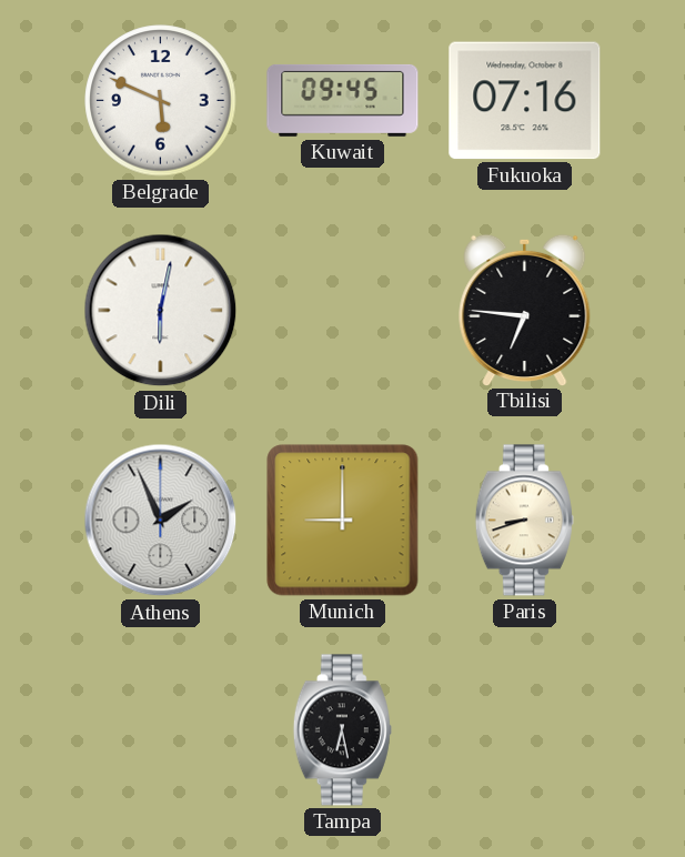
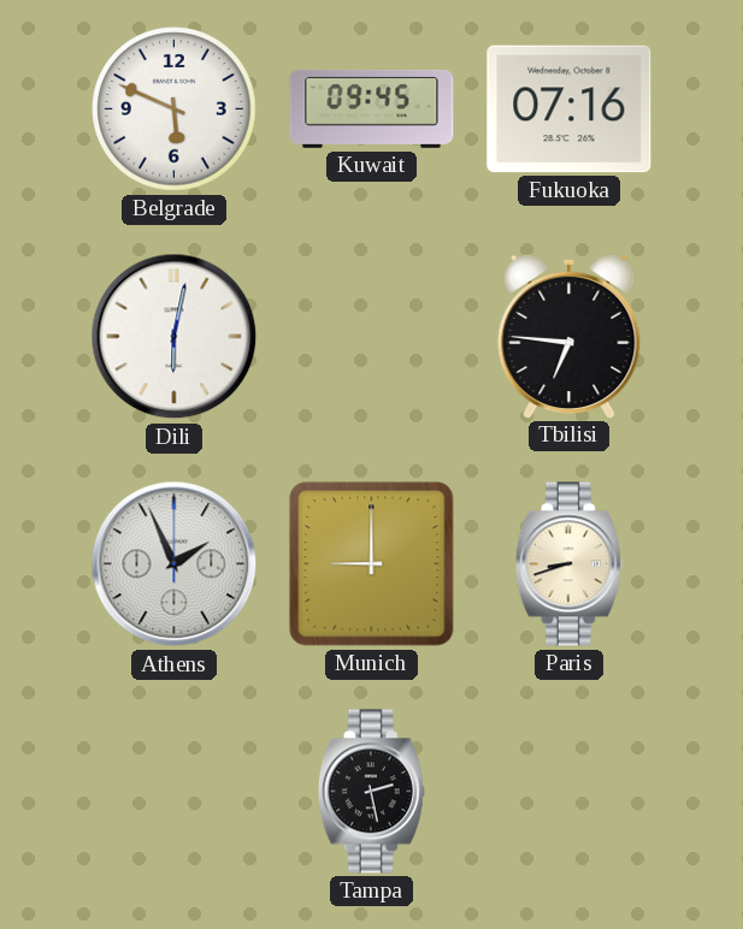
Tampa: 6:28 -> 2:28 (371, 792)
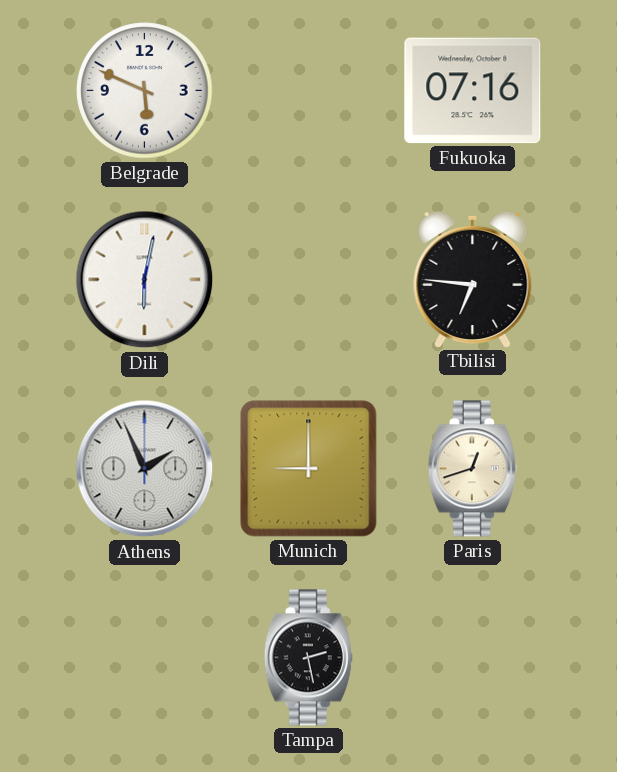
Kuwait: 09:45 -> none (372, 108)
Paris: 8:42 -> 12:42 (472, 469)
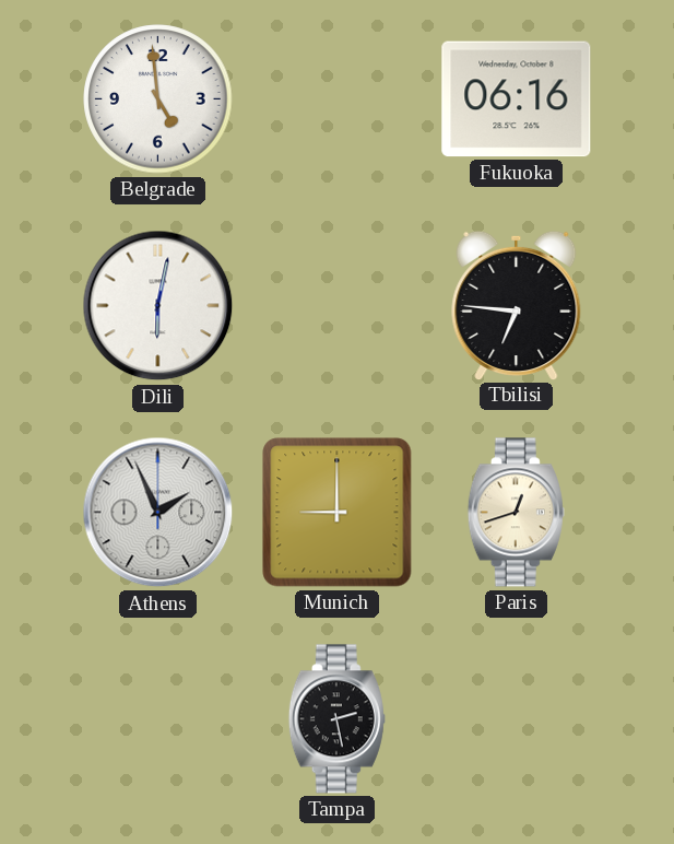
Belgrade: 5:49 -> 4:59 (158, 99)
Fukuoka: 07:16 -> 06:16 (517, 99)
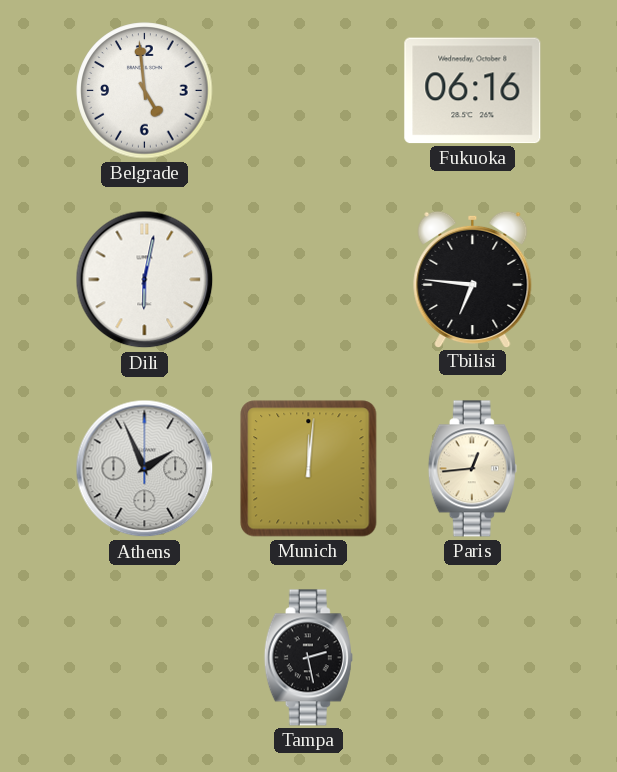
Munich: 9:00 -> 12:01 (309, 469)
Paris: 12:42 -> 12:44 (472, 469)
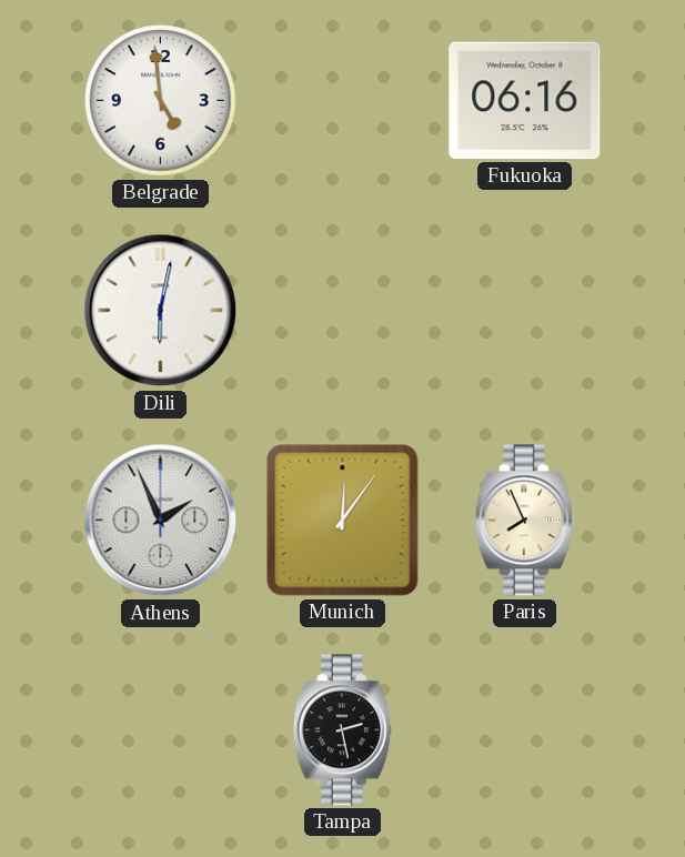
Tbilisi: 6:46 -> none (473, 279)
Munich: 12:01 -> 12:06 (343, 521)
Paris: 12:44 -> 7:56 (524, 521)
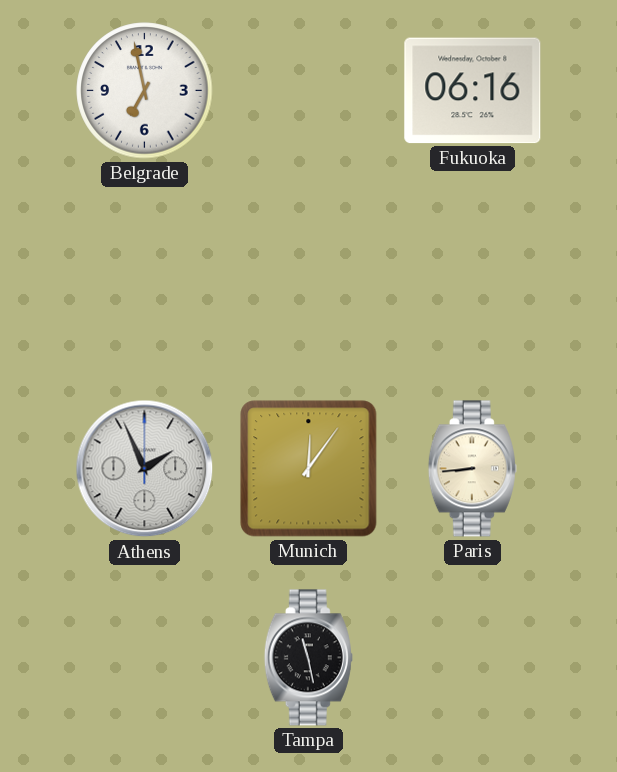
Belgrade: 4:59 -> 6:58 (145, 91)
Dili: 6:02 -> none (161, 311)
Paris: 7:56 -> 8:44 (472, 469)
Tampa: 2:28 -> 11:28 (308, 658)
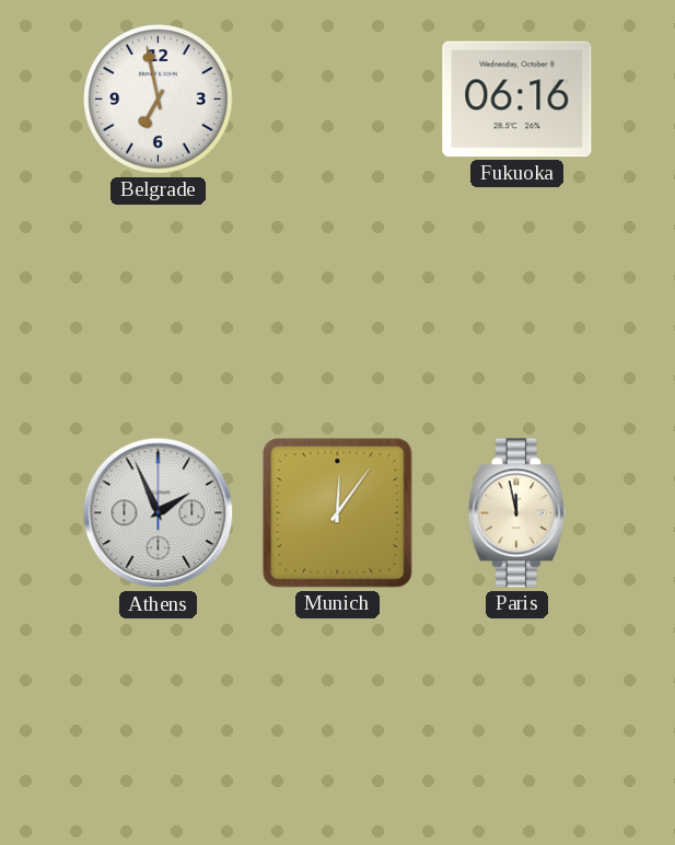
Paris: 8:44 -> 11:58 (516, 513)
Tampa: 11:28 -> none (308, 658)
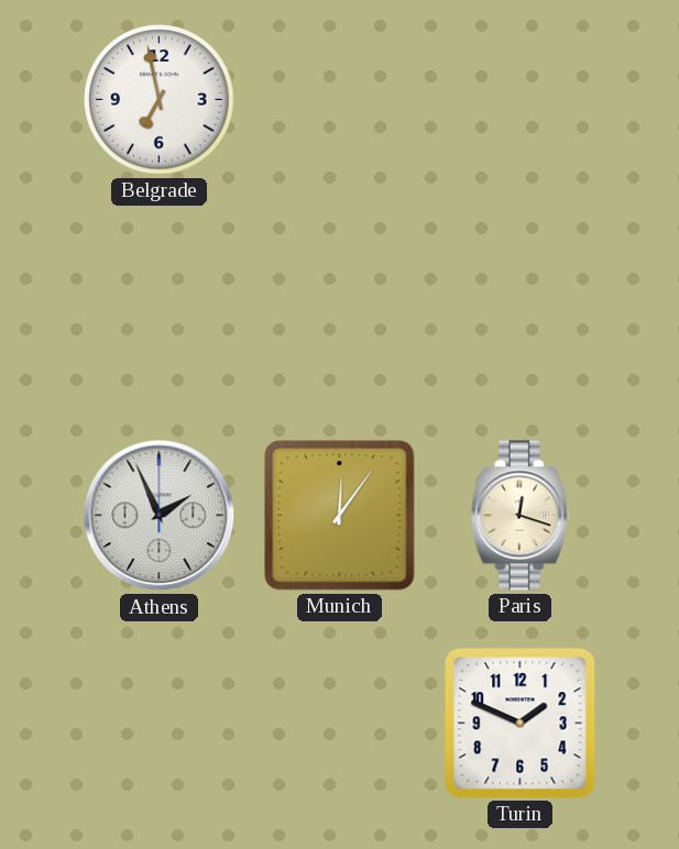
Fukuoka: 06:16 -> none (517, 100)
Paris: 11:58 -> 12:18 (519, 516)
Turin: none -> 1:49 (521, 724)
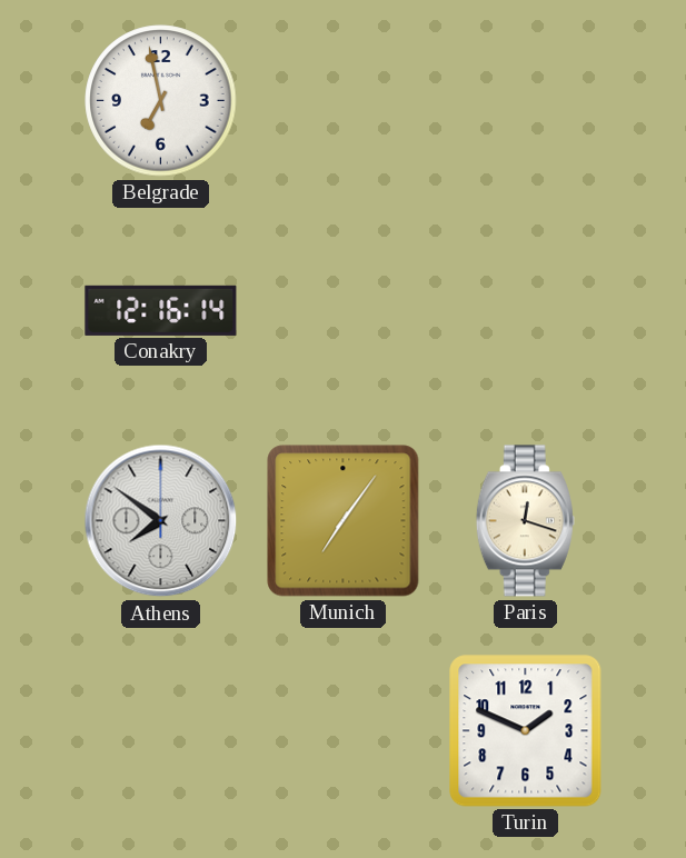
Conakry: none -> 12:16 (161, 310)
Athens: 1:56 -> 7:51 (161, 521)
Munich: 12:06 -> 7:06 (344, 521)
